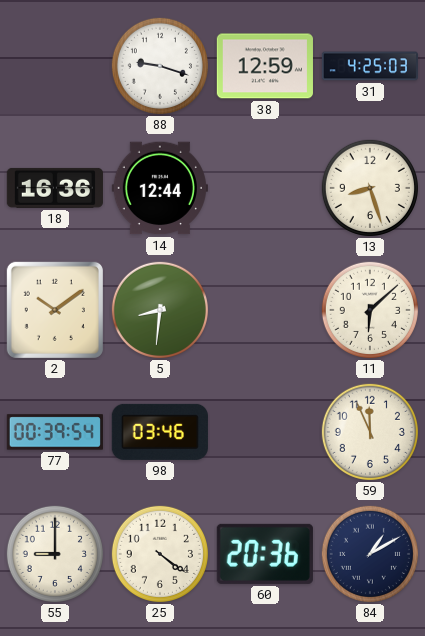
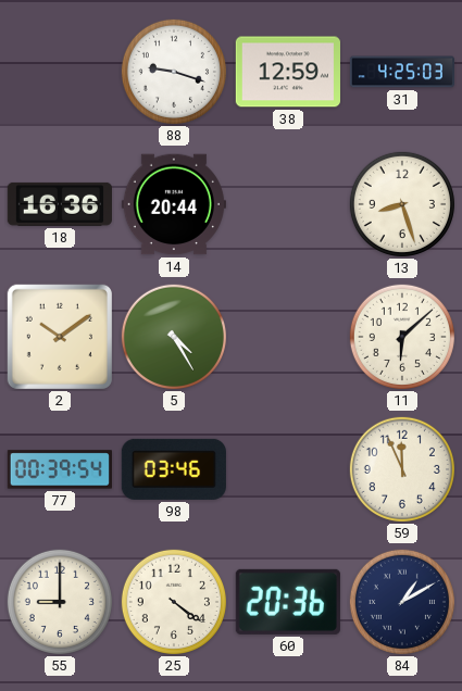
14: 12:44 -> 20:44 (174, 204)
5: 8:31 -> 4:25 (174, 337)
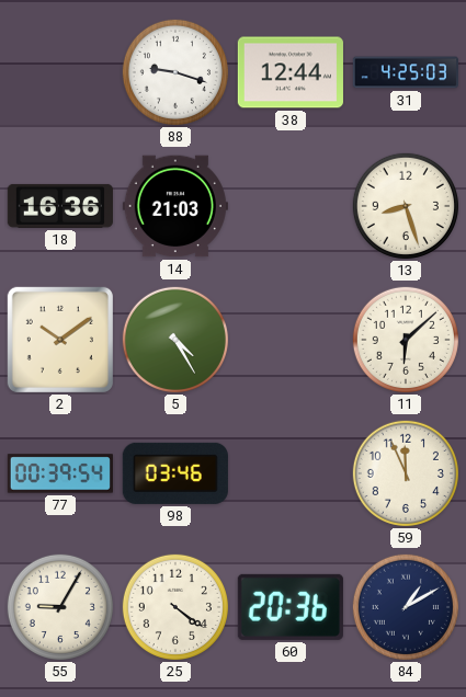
38: 12:59 -> 12:44 (291, 72)
14: 20:44 -> 21:03 (175, 206)
55: 9:00 -> 9:05 (60, 607)
